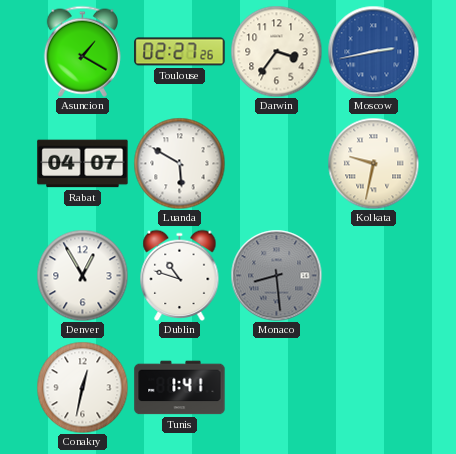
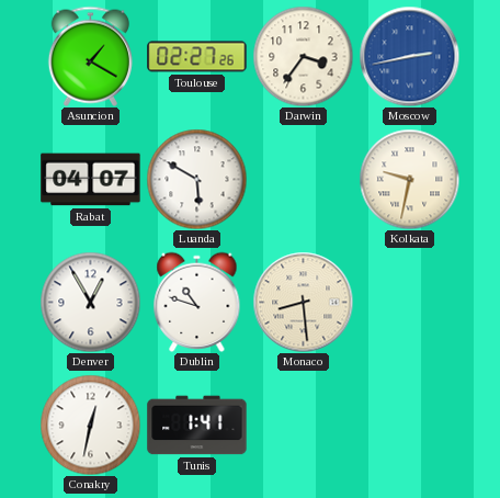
Monaco dial: grey -> cream (303, 302)
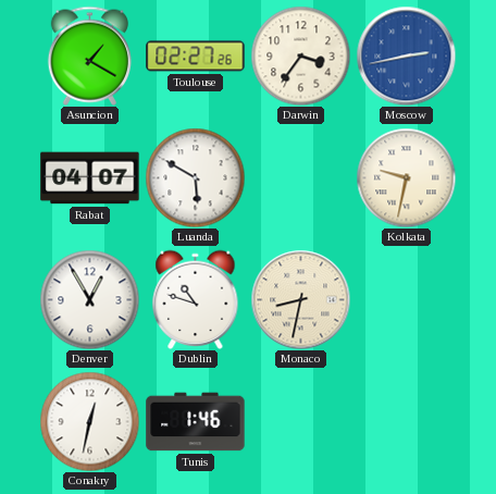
Monaco: 8:29 -> 8:32 (300, 299)
Tunis: 1:41 -> 1:46 (196, 422)
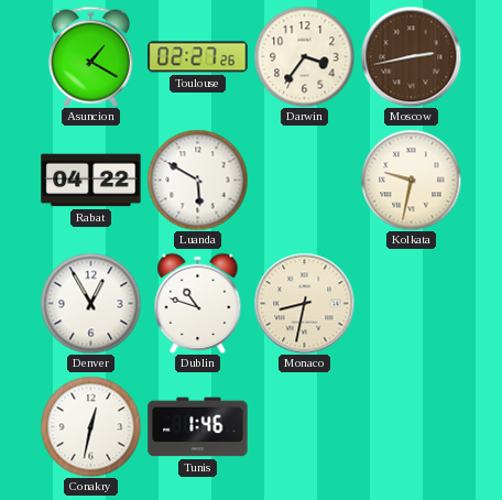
Moscow dial: blue -> brown (411, 56)
Rabat: 04:07 -> 04:22 (91, 181)
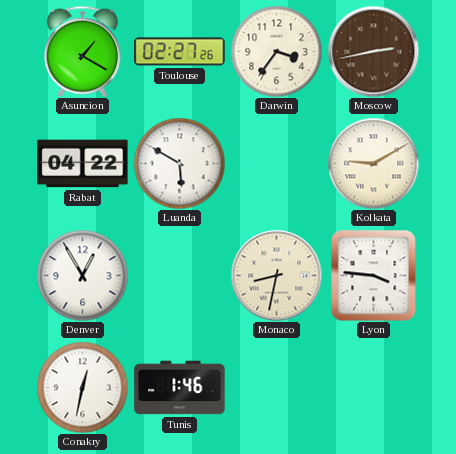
Kolkata: 9:32 -> 9:10 (373, 163)
Dublin: 10:48 -> none (198, 303)
Lyon: none -> 3:46 (374, 275)
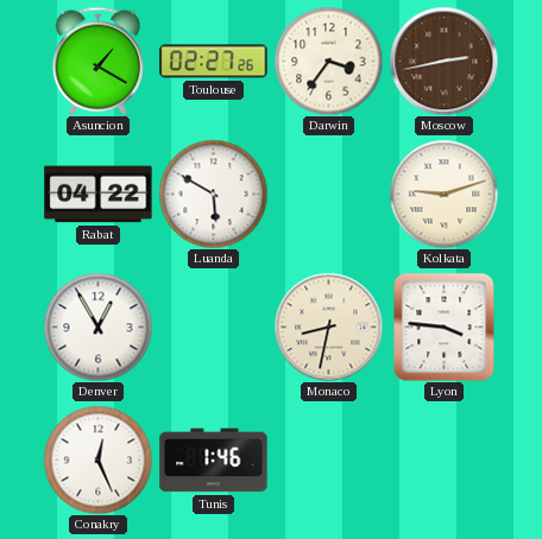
Kolkata: 9:10 -> 9:12 (443, 194)
Conakry: 12:32 -> 12:26 (97, 459)
